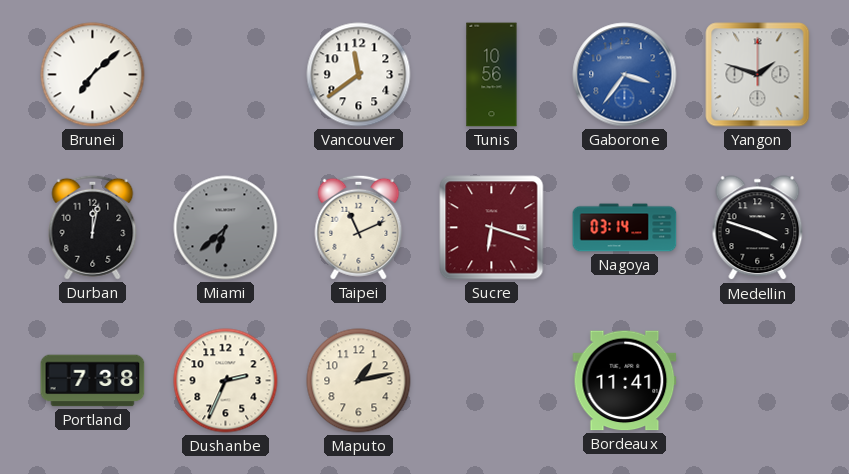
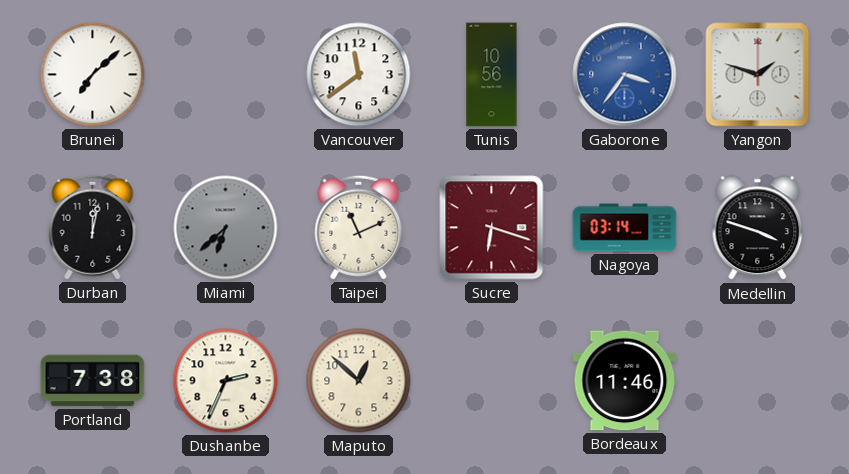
Maputo: 1:13 -> 12:52 (359, 381)
Bordeaux: 11:41 -> 11:46 (625, 381)
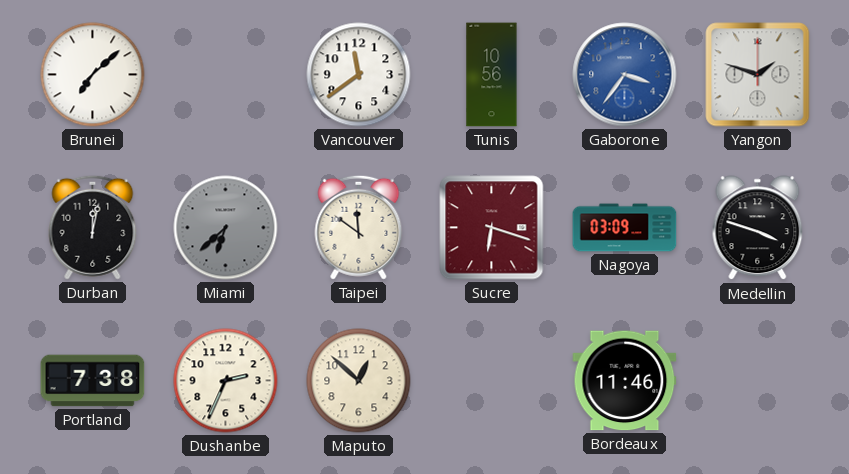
Taipei: 11:11 -> 11:51 (359, 227)
Nagoya: 03:14 -> 03:09 (625, 228)
